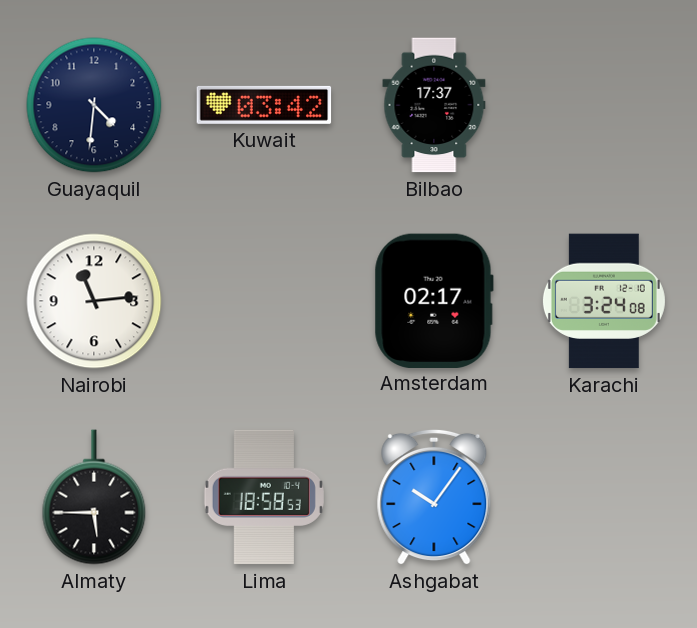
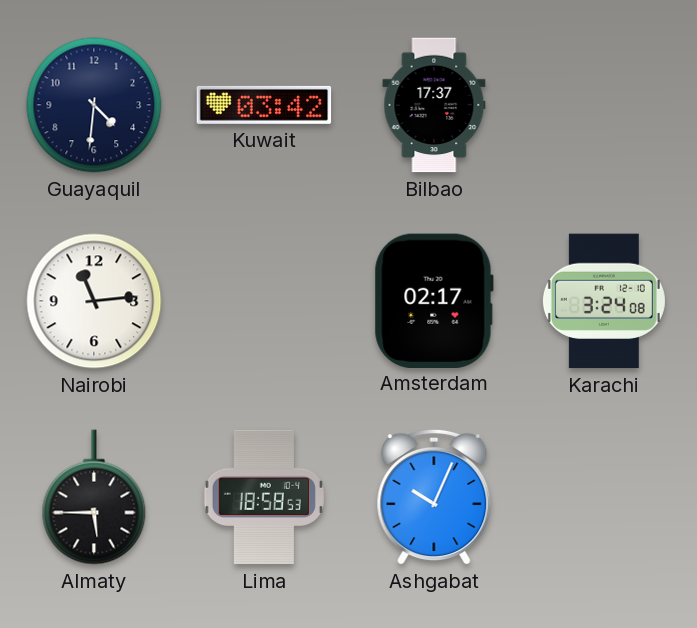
Ashgabat: 10:06 -> 10:04 (434, 497)
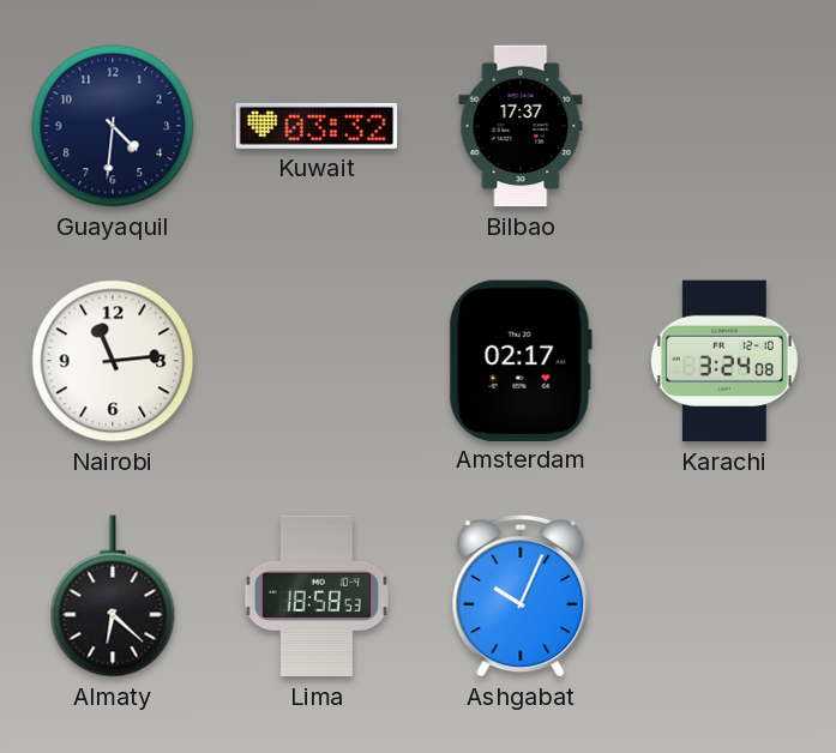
Kuwait: 03:42 -> 03:32 (317, 126)
Almaty: 5:45 -> 6:22 (113, 596)
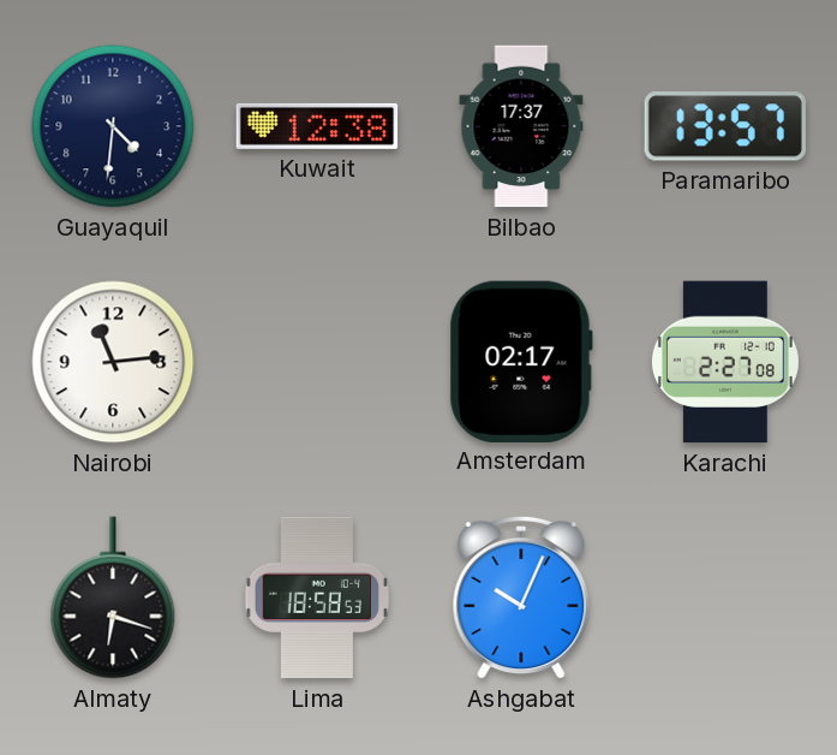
Kuwait: 03:32 -> 12:38 (317, 126)
Paramaribo: none -> 13:57 (725, 126)
Karachi: 3:24 -> 2:27 (725, 362)
Almaty: 6:22 -> 6:18 (113, 598)
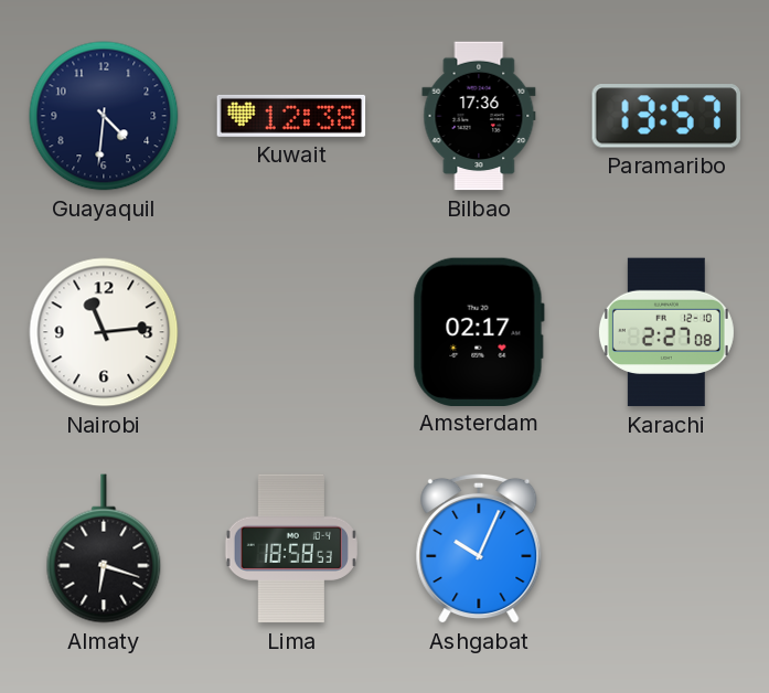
Bilbao: 17:37 -> 17:36 (479, 116)
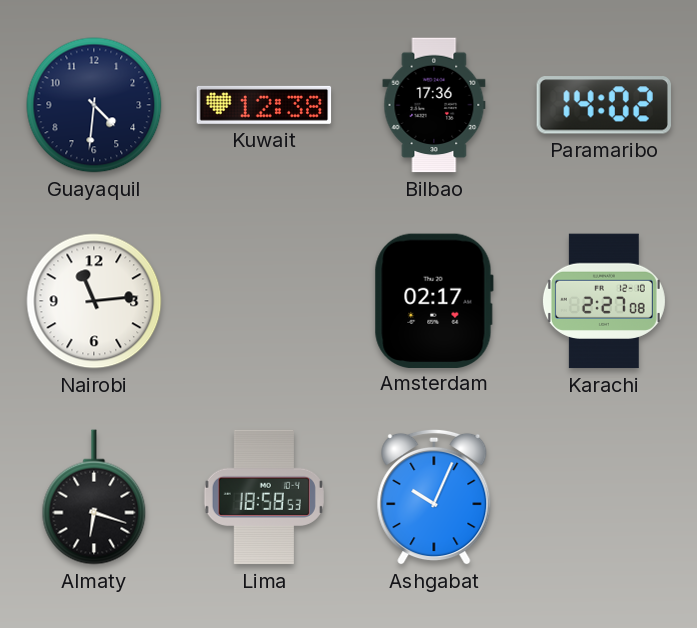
Paramaribo: 13:57 -> 14:02 (604, 105)
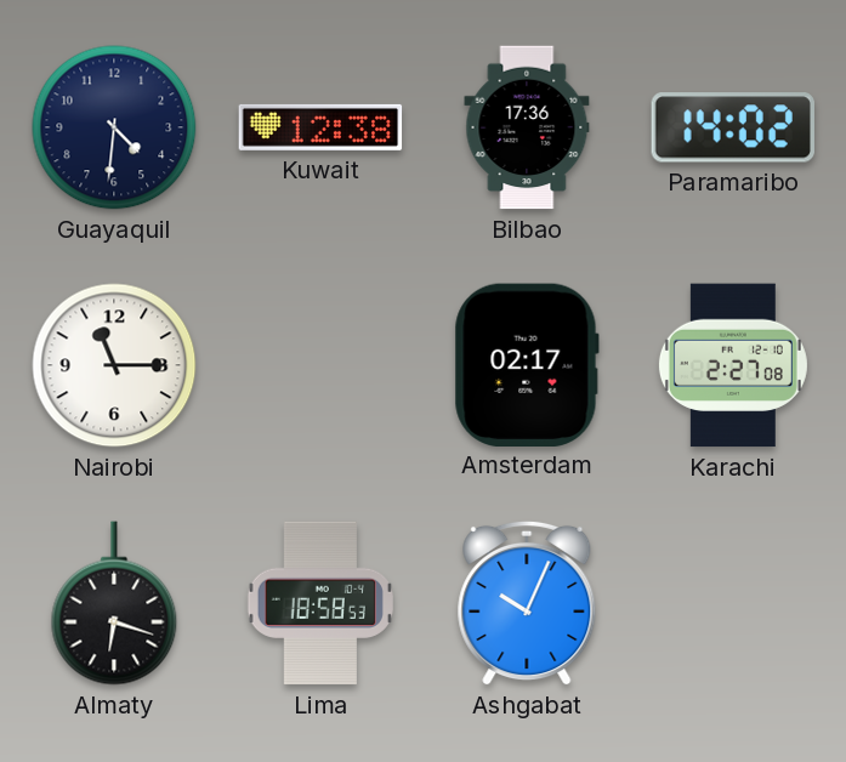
Nairobi: 11:14 -> 11:15 (114, 365)
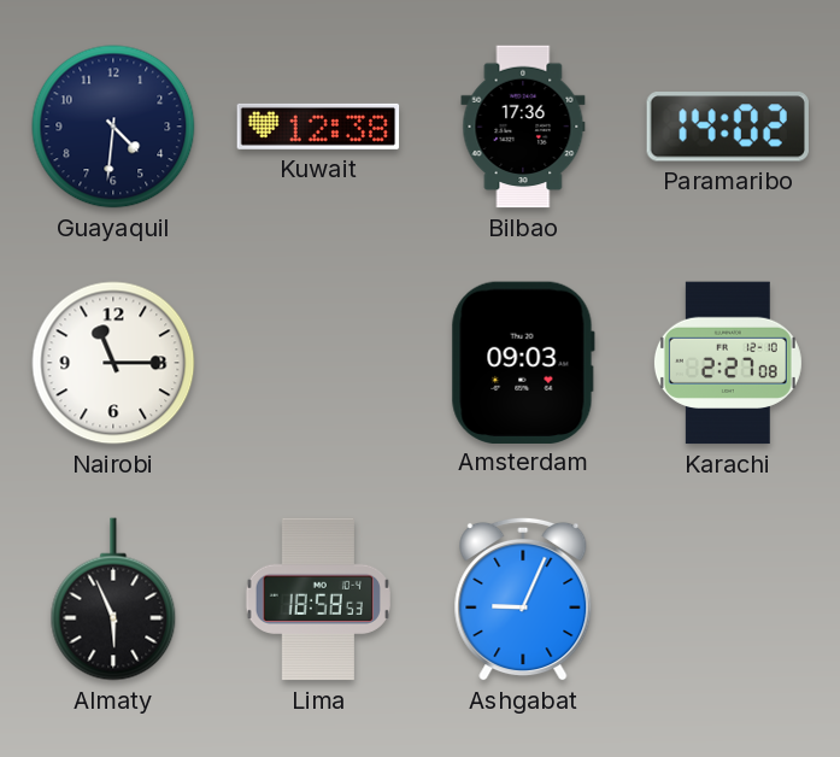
Amsterdam: 02:17 -> 09:03 (523, 362)
Almaty: 6:18 -> 5:56 (113, 599)
Ashgabat: 10:04 -> 9:04 (523, 599)
